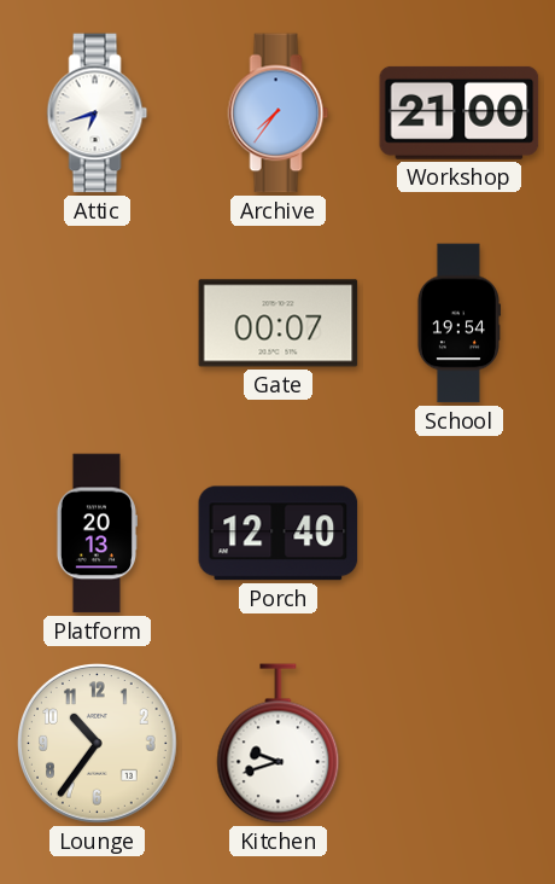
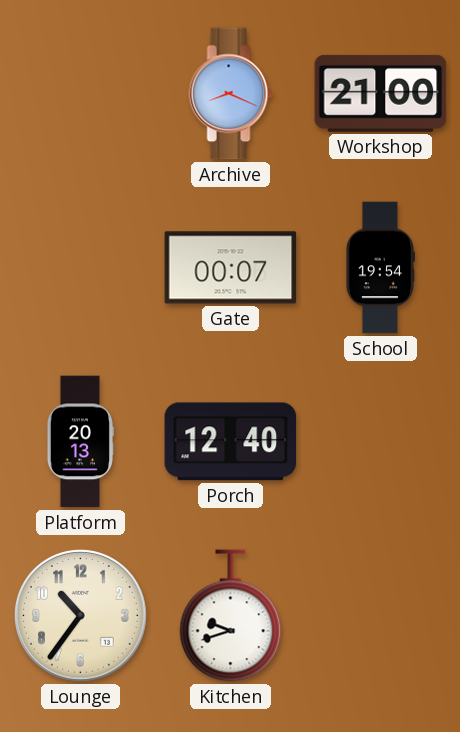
Attic: 6:42 -> none (98, 114)
Archive: 7:36 -> 8:19 (231, 94)
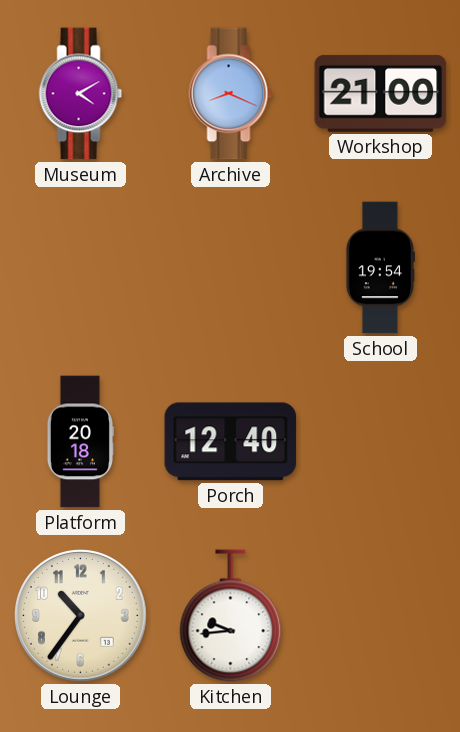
Museum: none -> 4:10 (81, 94)
Gate: 00:07 -> none (231, 268)
Platform: 20:13 -> 20:18 (80, 442)
Kitchen: 9:42 -> 9:44 (231, 616)
